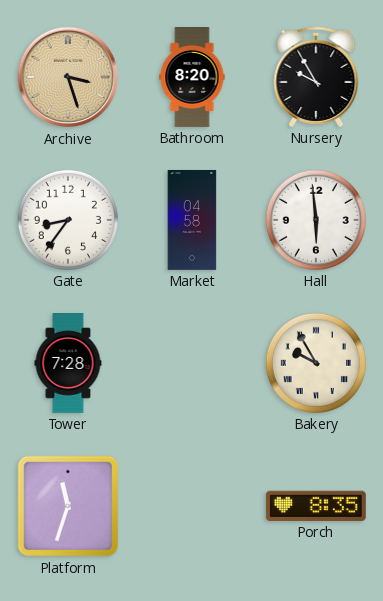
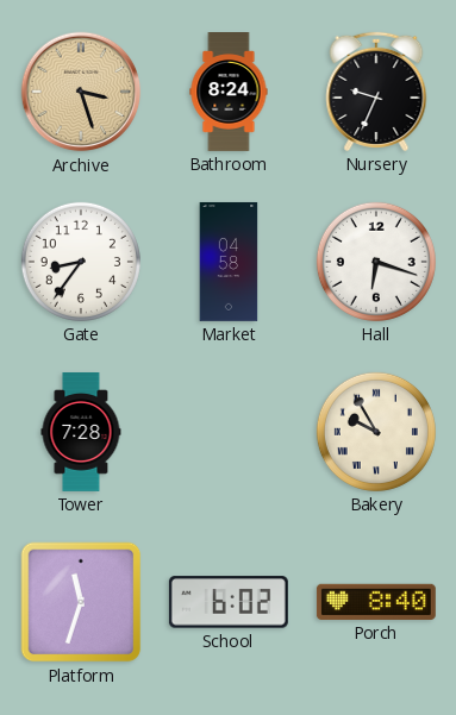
Bathroom: 8:20 -> 8:24 (229, 93)
Nursery: 9:55 -> 9:34 (376, 92)
Hall: 5:59 -> 6:18 (376, 262)
School: none -> 6:02 (229, 602)
Porch: 8:35 -> 8:40 (376, 602)
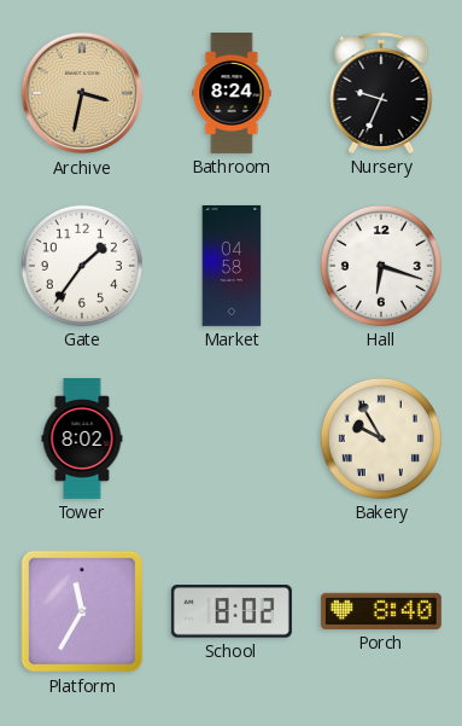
Archive: 3:27 -> 3:32 (82, 93)
Gate: 8:36 -> 1:36 (82, 266)
Tower: 7:28 -> 8:02 (82, 440)
Platform: 11:33 -> 11:35 (82, 611)
School: 6:02 -> 8:02 (232, 611)
